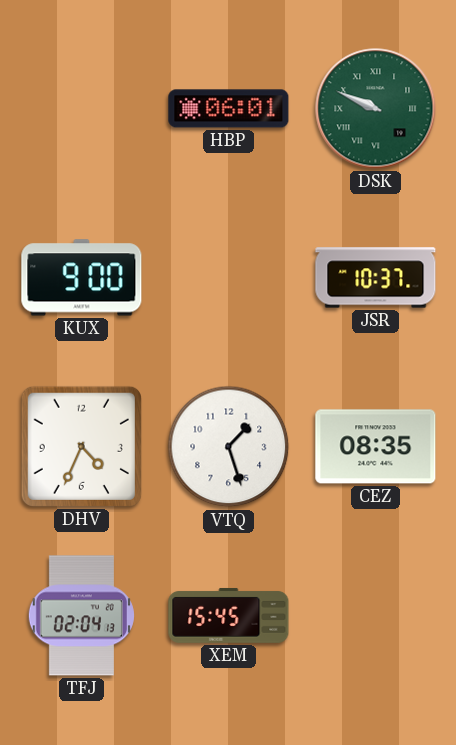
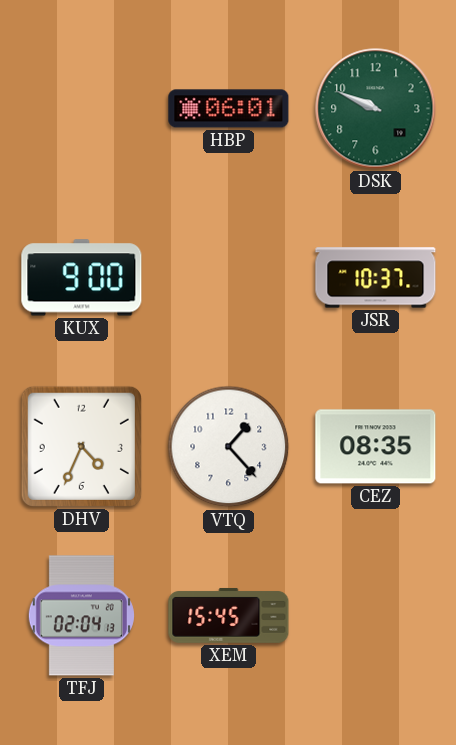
DSK numerals: Roman -> Arabic (376, 109)
VTQ: 1:27 -> 1:23 (229, 447)
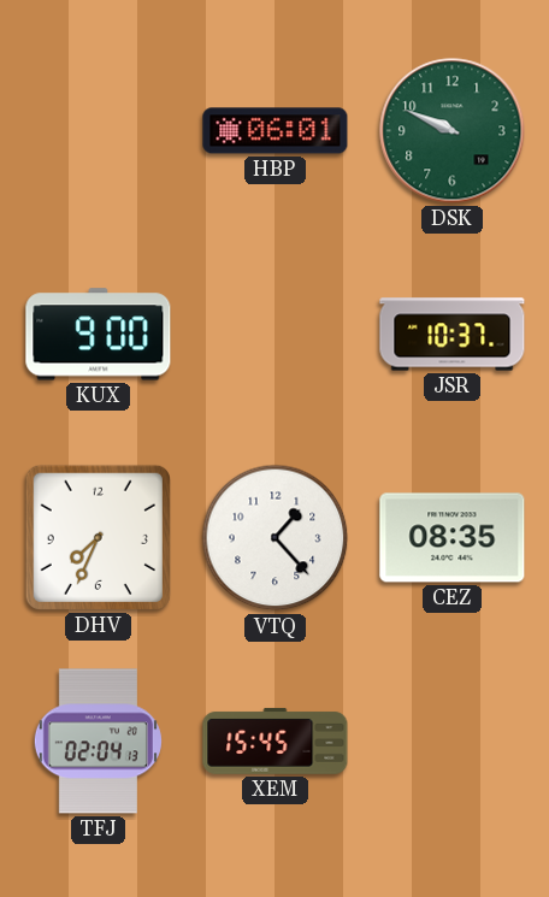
DHV: 4:34 -> 7:34 (98, 537)
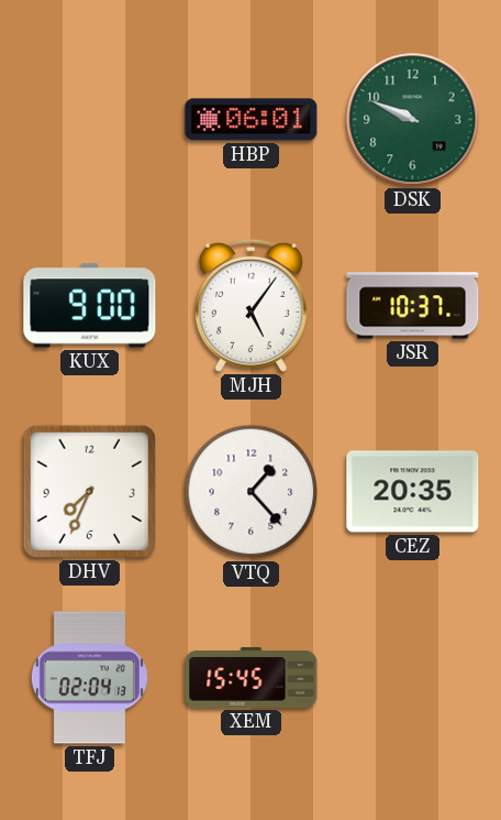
MJH: none -> 5:06 (250, 305)
CEZ: 08:35 -> 20:35 (413, 492)
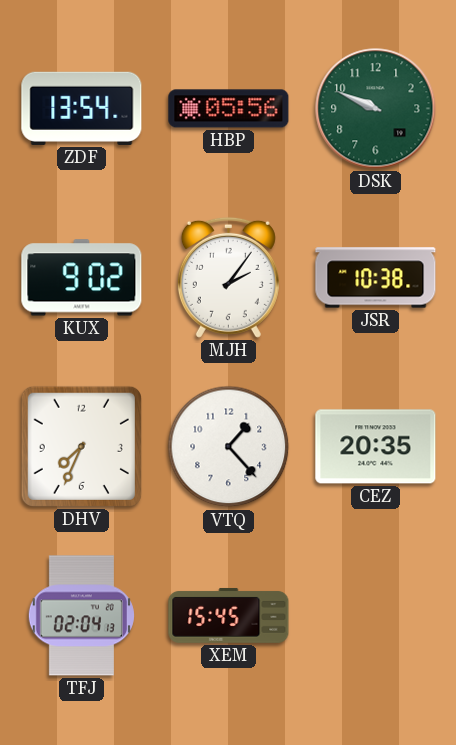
ZDF: none -> 13:54 (82, 108)
HBP: 06:01 -> 05:56 (229, 109)
KUX: 9:00 -> 9:02 (82, 278)
MJH: 5:06 -> 2:06 (228, 277)
JSR: 10:37 -> 10:38 (376, 278)
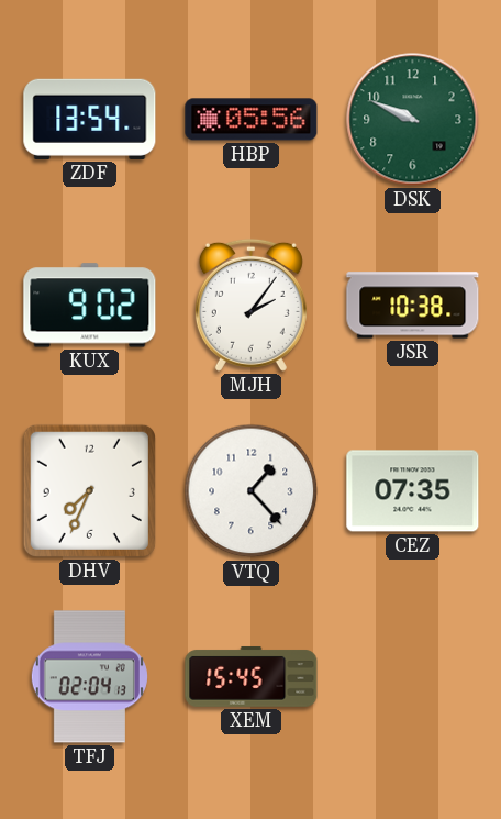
CEZ: 20:35 -> 07:35 (413, 491)
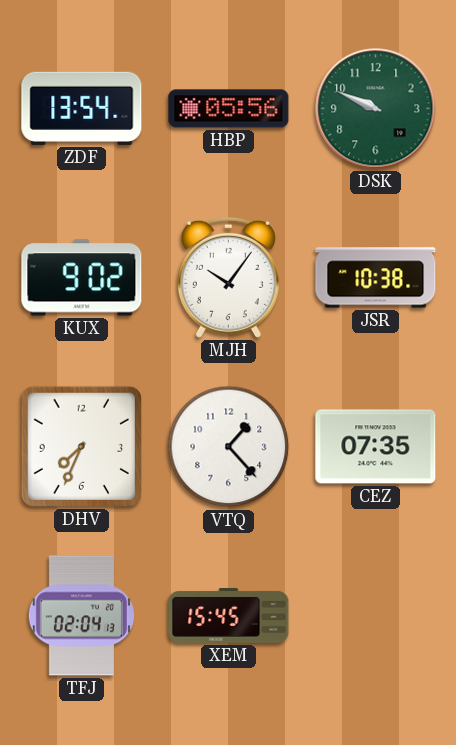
MJH: 2:06 -> 10:06 (228, 277)
